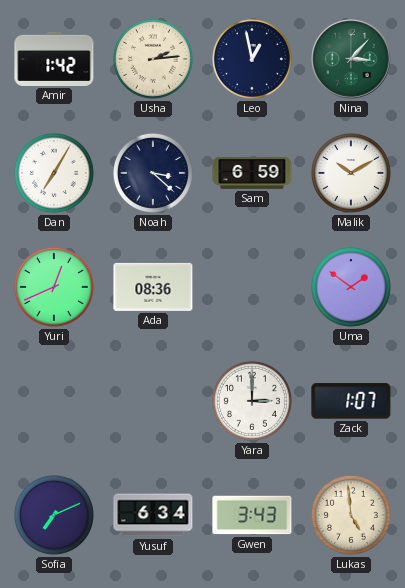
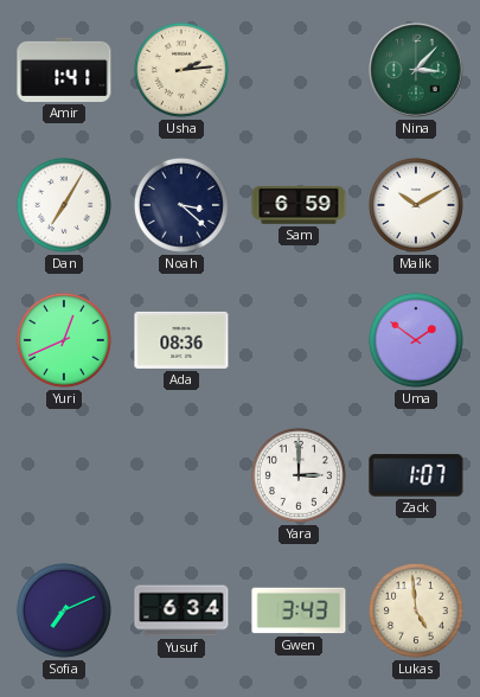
Amir: 1:42 -> 1:41 (64, 70)
Leo: 12:58 -> none (252, 59)
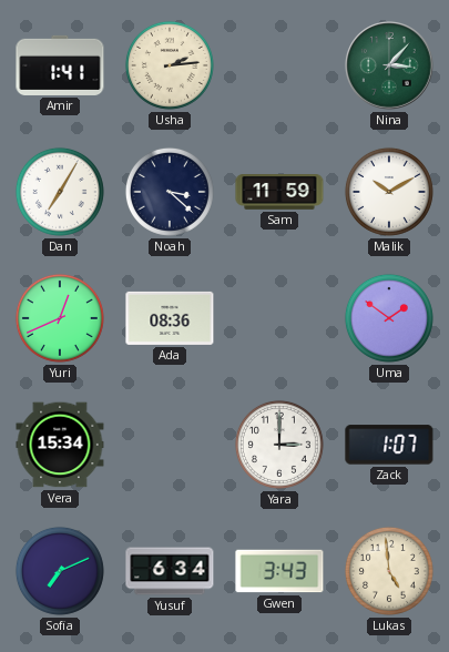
Sam: 6:59 -> 11:59 (279, 193)
Vera: none -> 15:34 (60, 445)
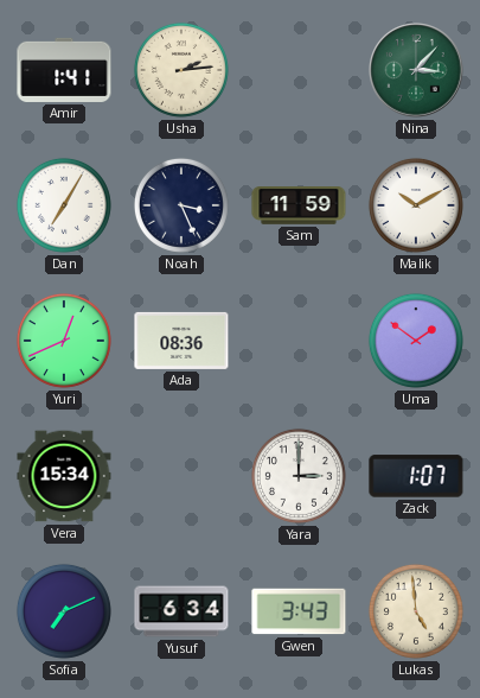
Noah: 3:22 -> 3:26 (181, 205)
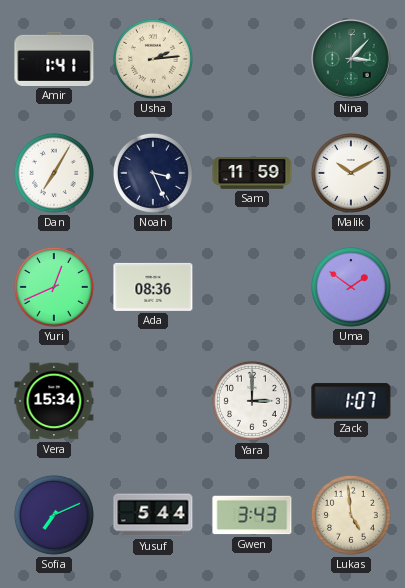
Yusuf: 6:34 -> 5:44 (153, 515)
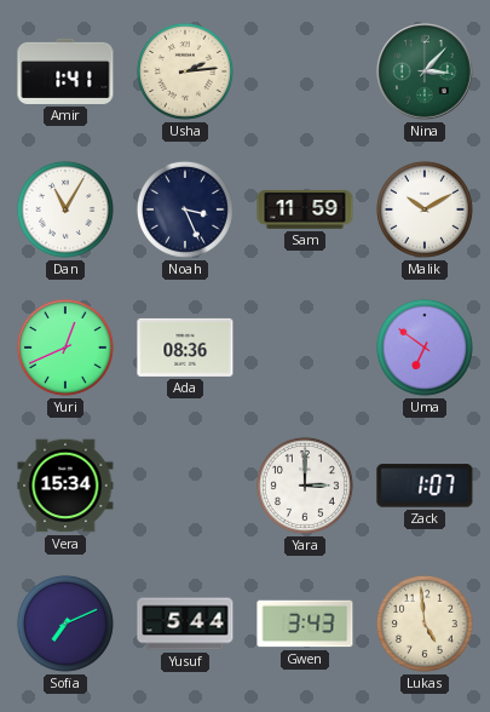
Dan: 7:05 -> 11:05 (65, 209)
Uma: 1:51 -> 6:51 (425, 348)
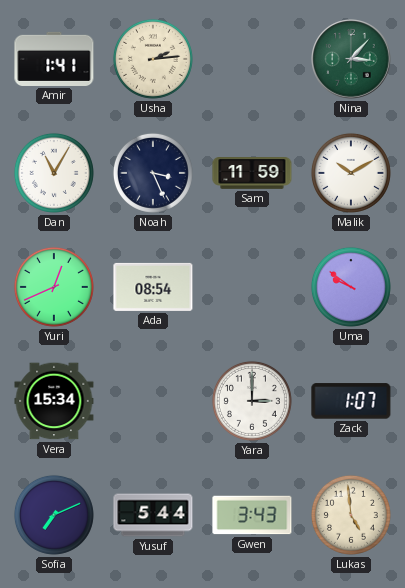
Ada: 08:36 -> 08:54 (153, 287)
Uma: 6:51 -> 9:51 (351, 287)
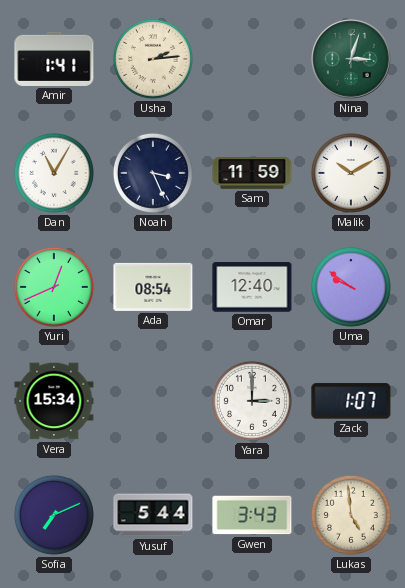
Nina: 3:07 -> 3:03 (351, 59)
Omar: none -> 12:40 (252, 287)
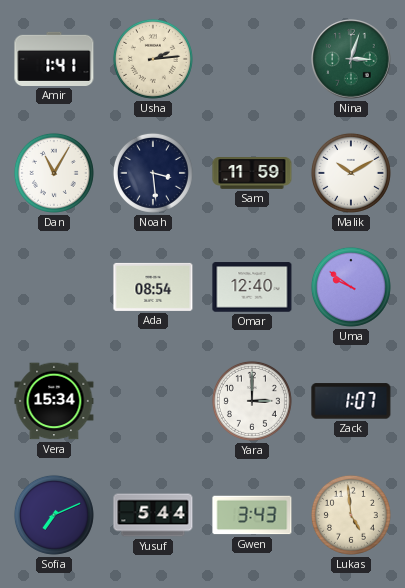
Noah: 3:26 -> 3:29 (153, 173)
Yuri: 12:41 -> none (54, 287)
